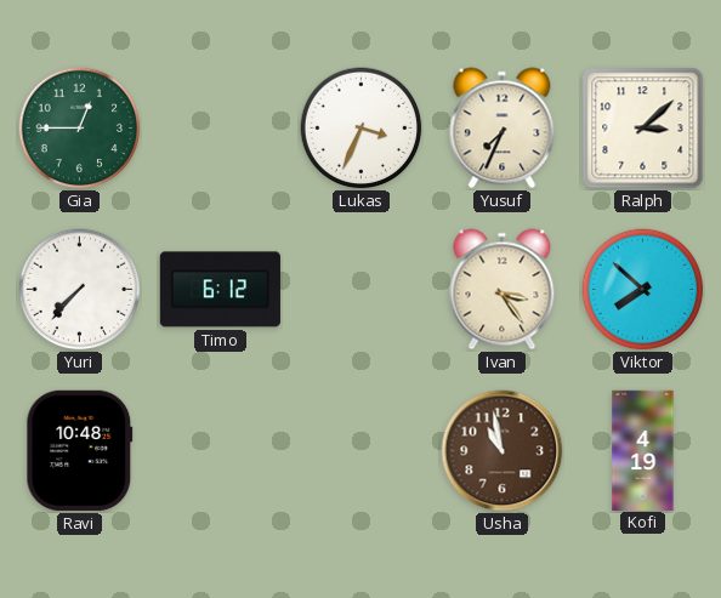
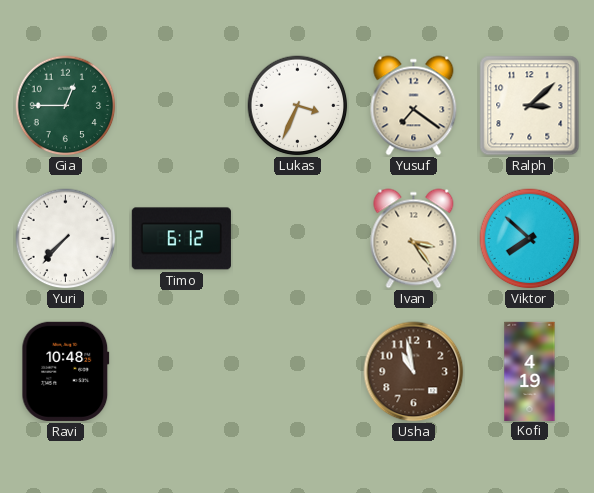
Yusuf: 7:34 -> 7:21 (414, 106)
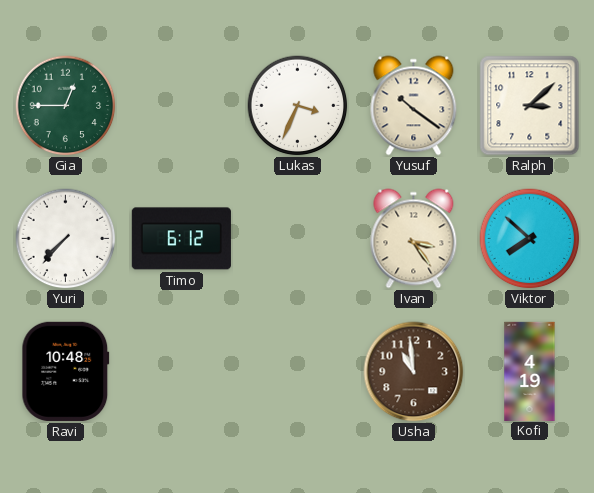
Yusuf: 7:21 -> 10:21 (414, 106)
Usha: 10:58 -> 10:59 (414, 372)
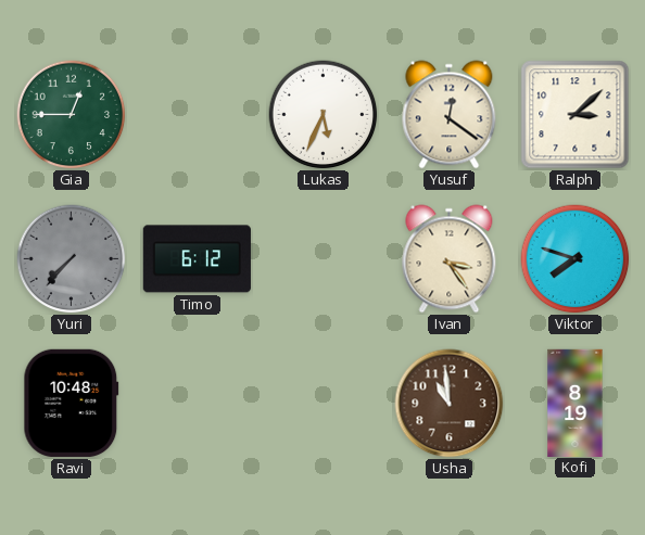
Lukas: 3:34 -> 5:34 (324, 115)
Yusuf: 10:21 -> 12:21 (450, 115)
Yuri dial: white -> grey (72, 259)
Viktor: 7:52 -> 7:48 (576, 259)
Kofi: 4:19 -> 8:19 (576, 403)
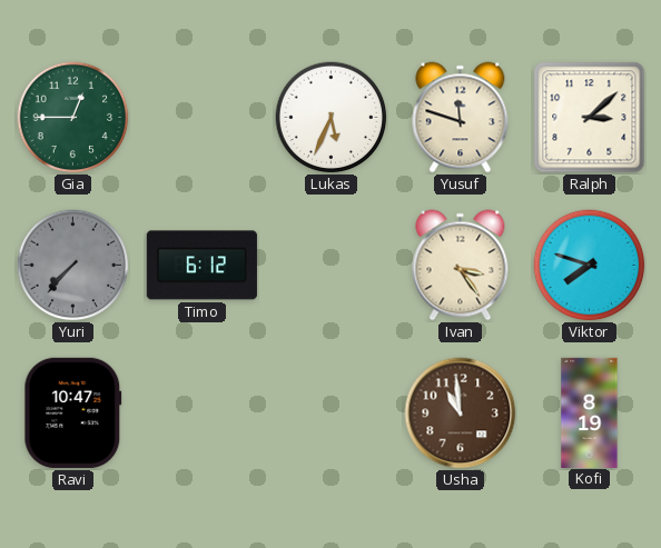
Yusuf: 12:21 -> 11:48 (461, 118)
Ravi: 10:48 -> 10:47 (73, 412)
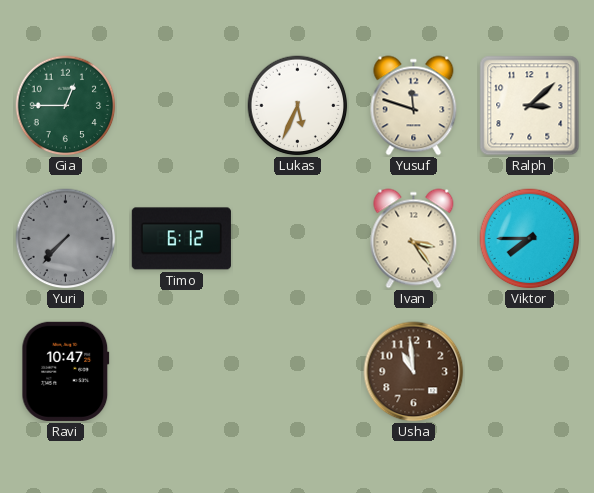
Viktor: 7:48 -> 7:45 (530, 239)
Kofi: 8:19 -> none (590, 412)
